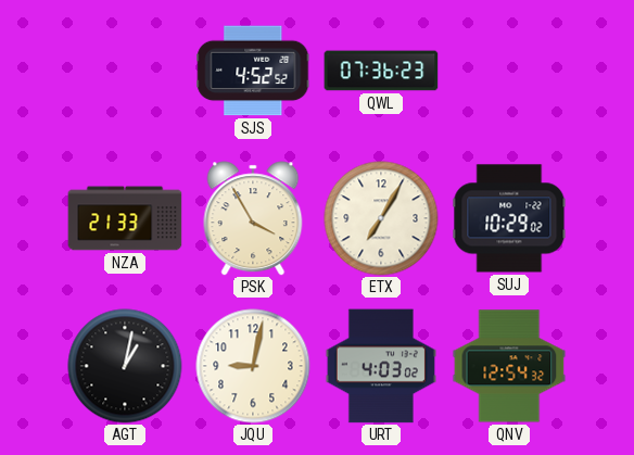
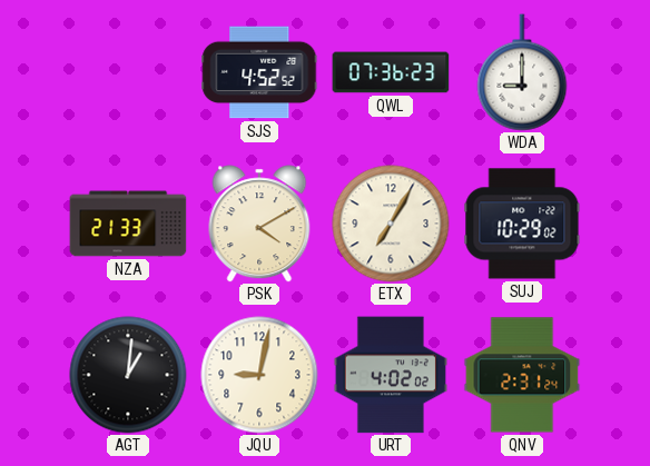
WDA: none -> 9:00 (522, 72)
PSK: 3:55 -> 4:10 (259, 224)
AGT: 1:02 -> 1:01 (128, 375)
URT: 4:03 -> 4:02 (391, 375)
QNV: 12:54 -> 2:31 (522, 375)
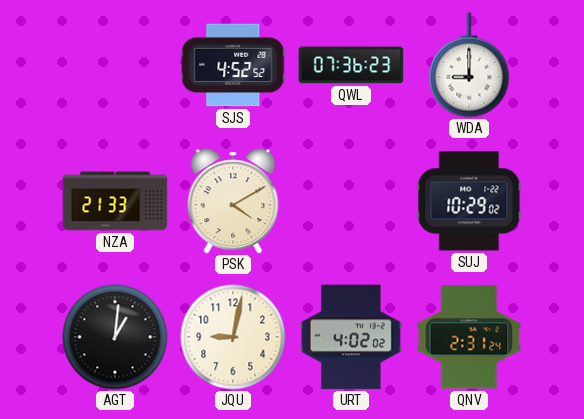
ETX: 7:05 -> none (391, 224)
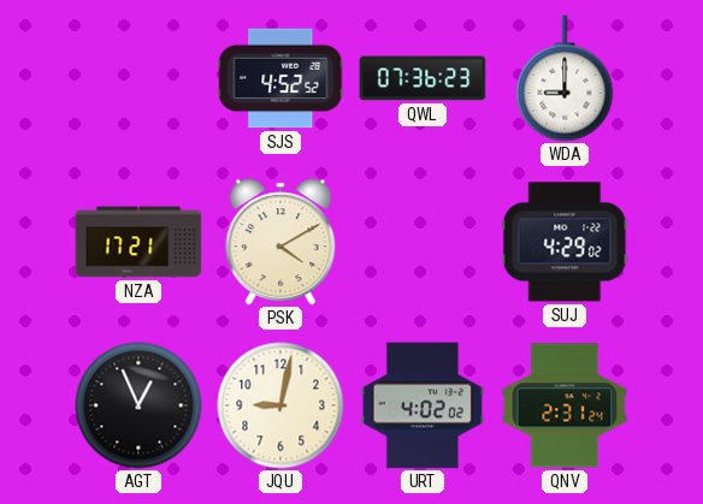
NZA: 21:33 -> 17:21 (138, 242)
SUJ: 10:29 -> 4:29 (565, 242)
AGT: 1:01 -> 12:56 (138, 405)
